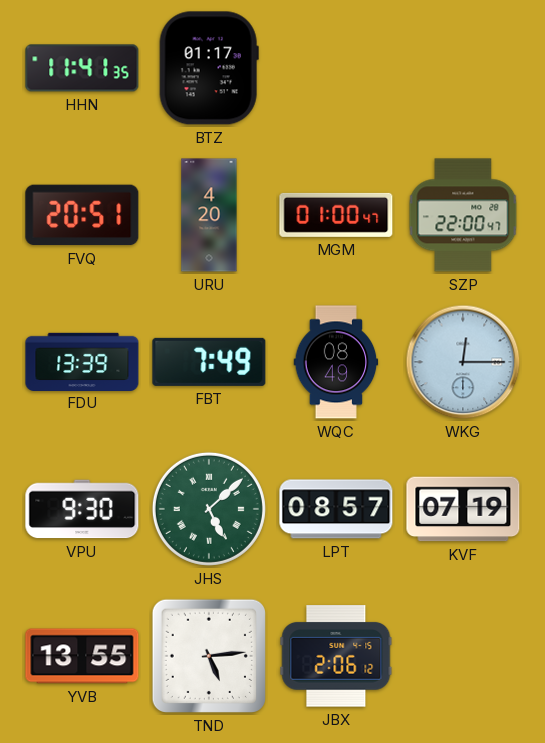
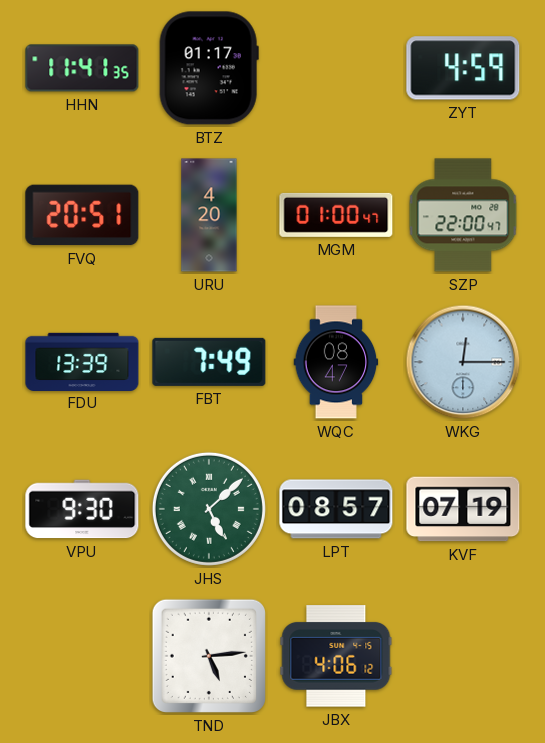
ZYT: none -> 4:59 (463, 68)
WQC: 08:49 -> 08:47 (336, 362)
YVB: 13:55 -> none (82, 656)
JBX: 2:06 -> 4:06 (336, 656)
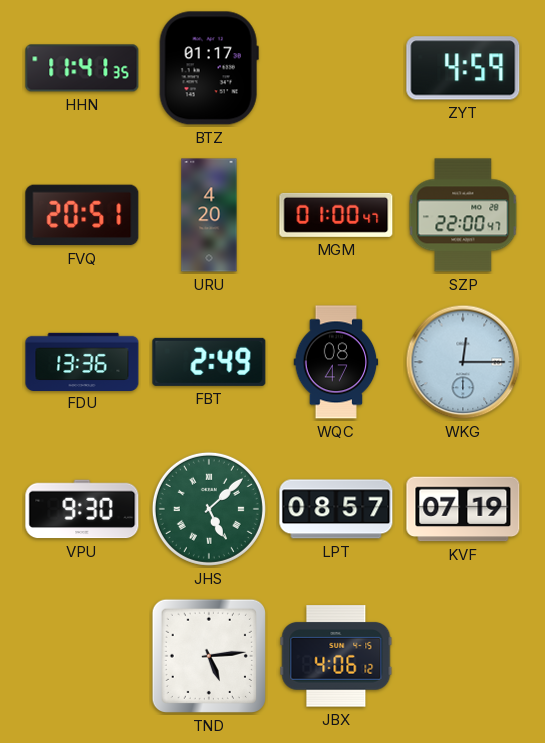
FDU: 13:39 -> 13:36 (82, 361)
FBT: 7:49 -> 2:49 (209, 362)
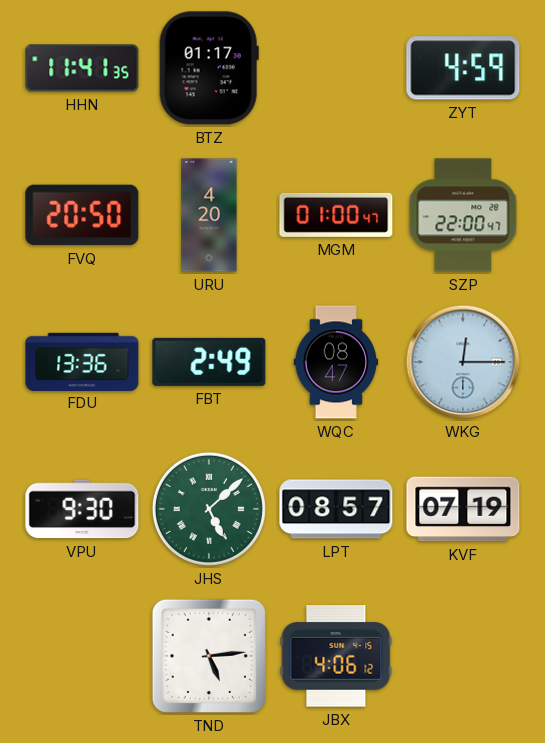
FVQ: 20:51 -> 20:50 (82, 215)
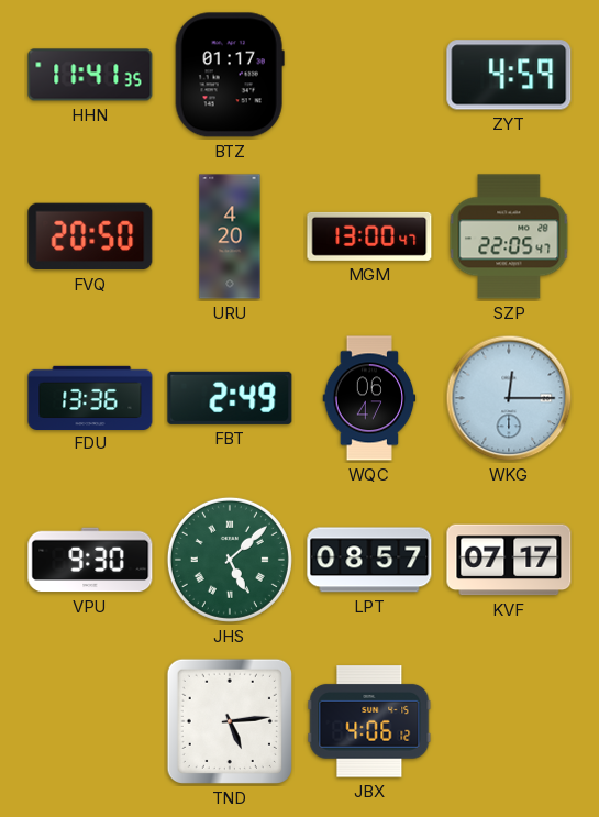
MGM: 01:00 -> 13:00 (369, 236)
SZP: 22:00 -> 22:05 (509, 236)
WQC: 08:47 -> 06:47 (369, 398)
KVF: 07:19 -> 07:17 (509, 560)
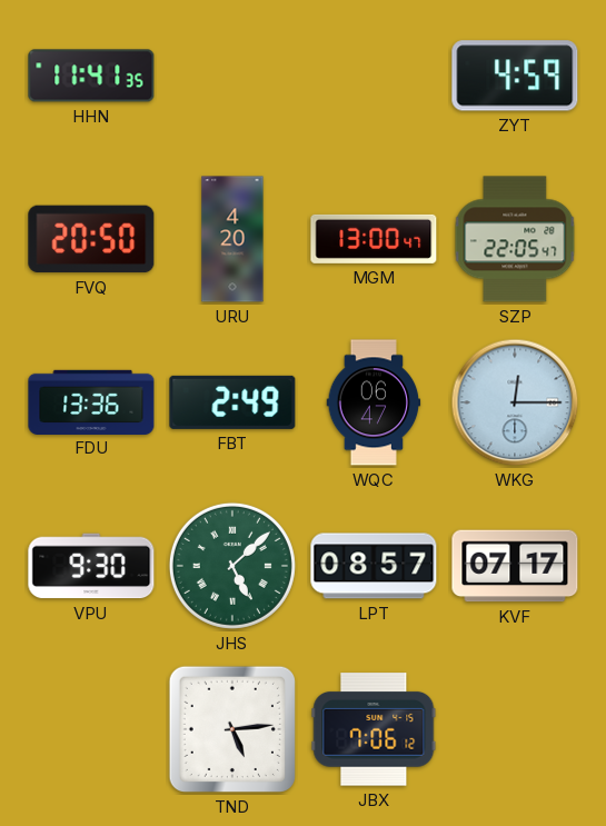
BTZ: 01:17 -> none (230, 75)
JBX: 4:06 -> 7:06 (374, 729)
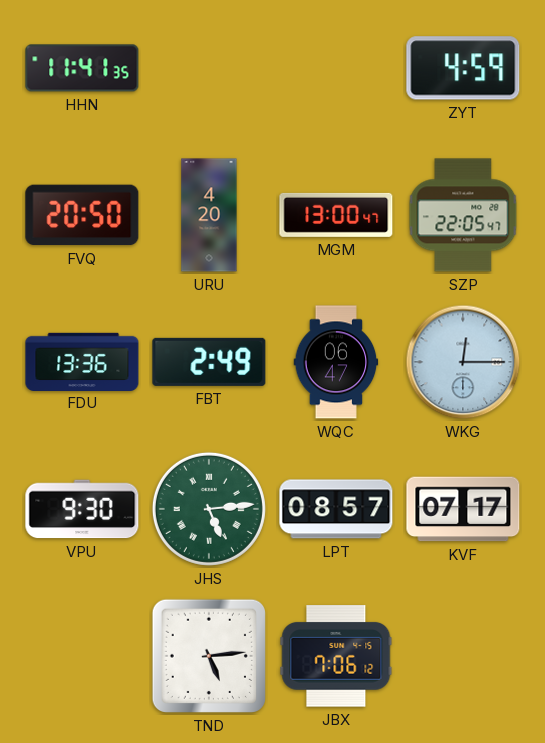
JHS: 5:08 -> 5:14 (209, 509)
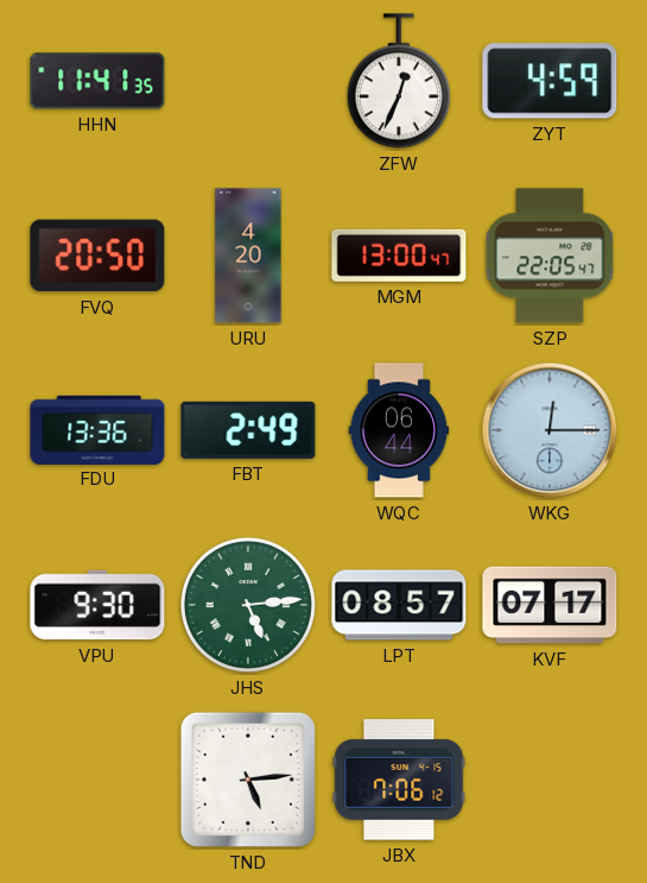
ZFW: none -> 12:34 (399, 81)
WQC: 06:47 -> 06:44 (399, 430)
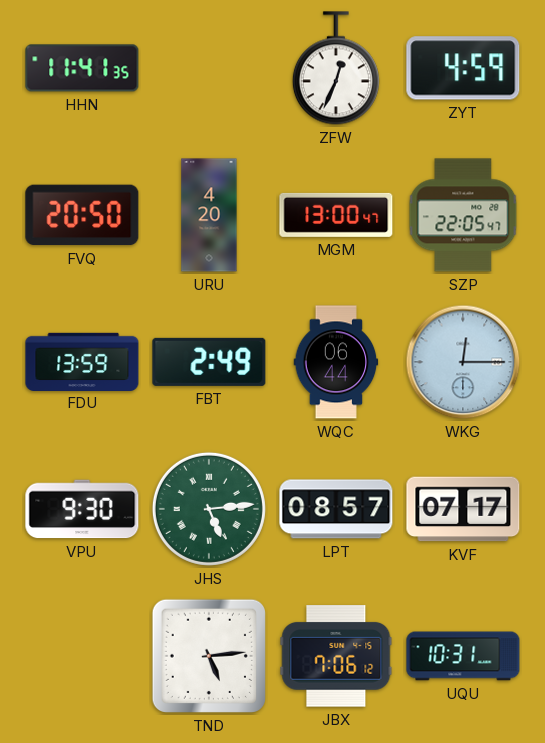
FDU: 13:36 -> 13:59 (82, 361)
UQU: none -> 10:31 (463, 656)
